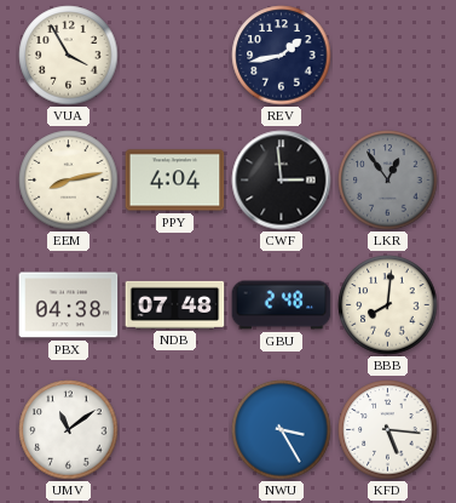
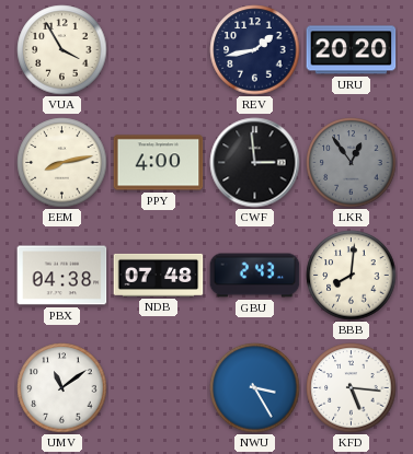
URU: none -> 20:20 (352, 50)
PPY: 4:04 -> 4:00 (159, 163)
GBU: 2:48 -> 2:43 (255, 276)
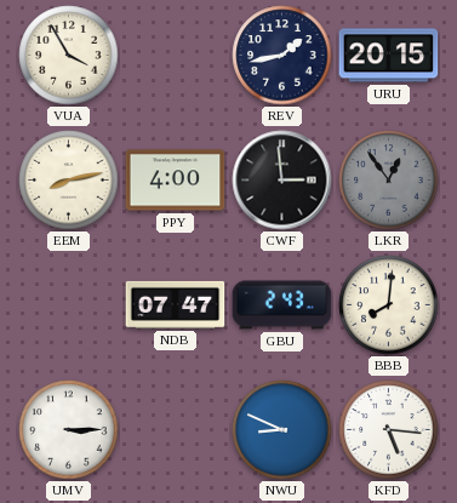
URU: 20:20 -> 20:15 (389, 56)
PBX: 04:38 -> none (62, 276)
NDB: 07:48 -> 07:47 (176, 304)
UMV: 11:09 -> 3:15 (69, 430)
NWU: 3:25 -> 8:49 (282, 430)
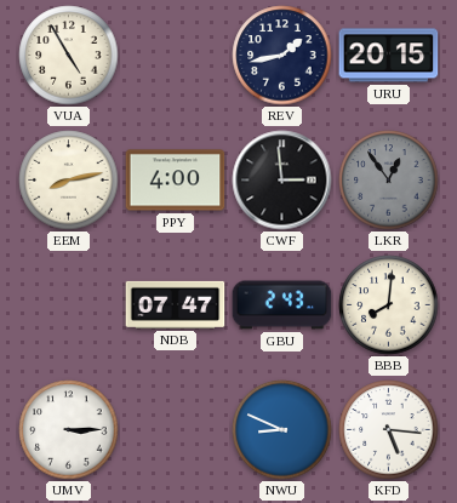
VUA: 3:55 -> 4:55 (69, 56)
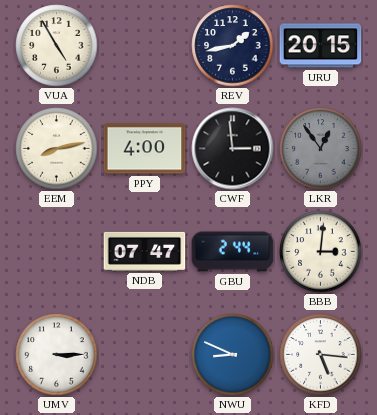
GBU: 2:43 -> 2:44 (233, 252)
BBB: 8:01 -> 3:01 (321, 252)
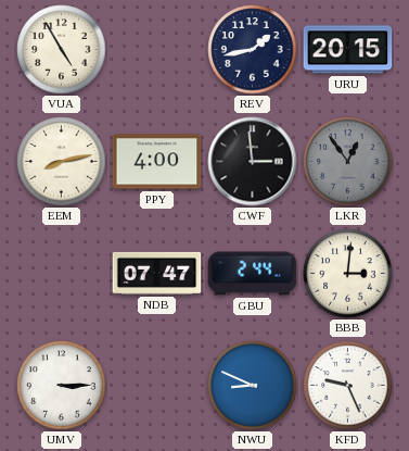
KFD: 5:16 -> 9:26 (348, 386)
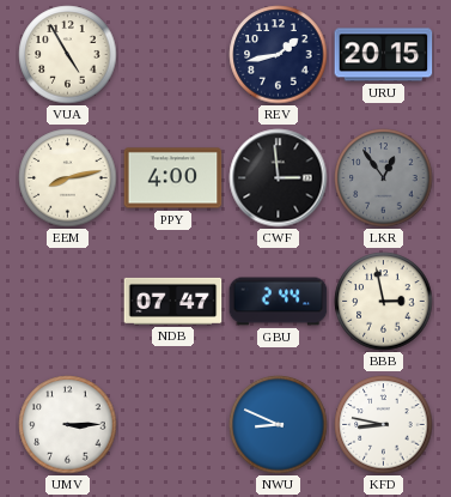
BBB: 3:01 -> 2:58 (384, 302)
KFD: 9:26 -> 8:47 (384, 425)
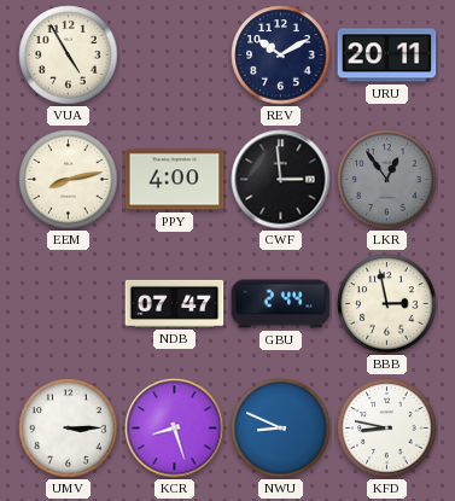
REV: 1:43 -> 10:10 (281, 56)
URU: 20:15 -> 20:11 (387, 56)
KCR: none -> 8:27 (175, 429)
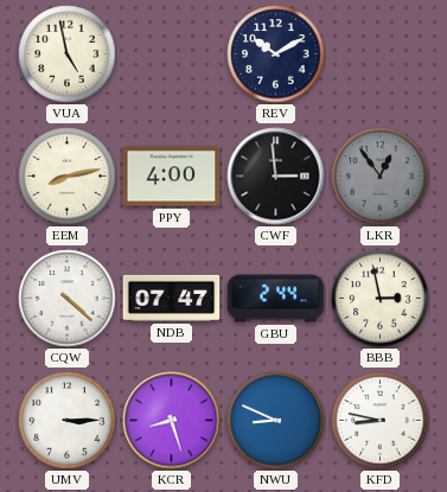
VUA: 4:55 -> 4:58 (68, 55)
URU: 20:11 -> none (387, 56)
CQW: none -> 4:22 (68, 299)
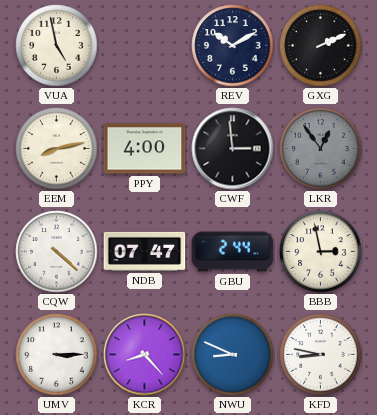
GXG: none -> 2:11 (321, 46)
KCR: 8:27 -> 8:23 (145, 355)
